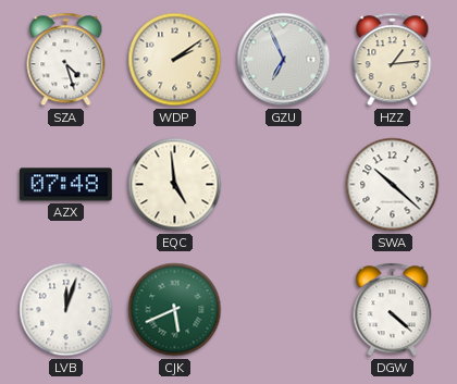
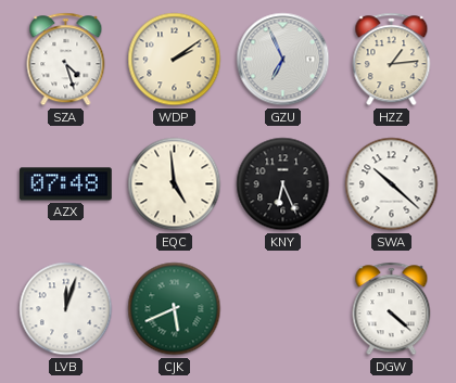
KNY: none -> 6:26 (283, 184)
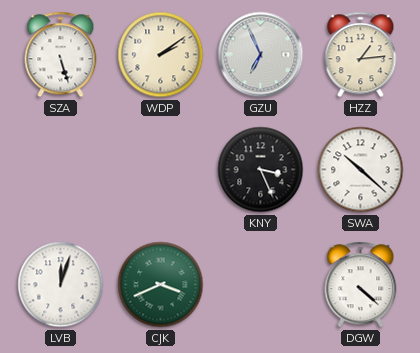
SZA: 4:27 -> 5:27 (61, 55)
AZX: 07:48 -> none (66, 184)
EQC: 4:59 -> none (175, 184)
KNY: 6:26 -> 3:26 (261, 170)
CJK: 5:41 -> 3:41 (161, 285)
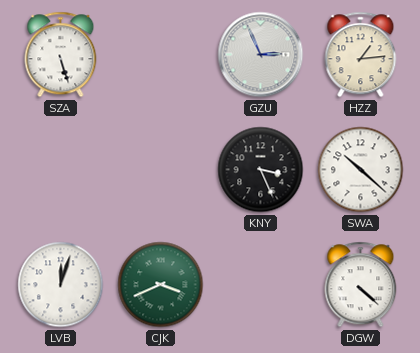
WDP: 2:09 -> none (161, 55)
GZU: 6:56 -> 2:56 (261, 55)
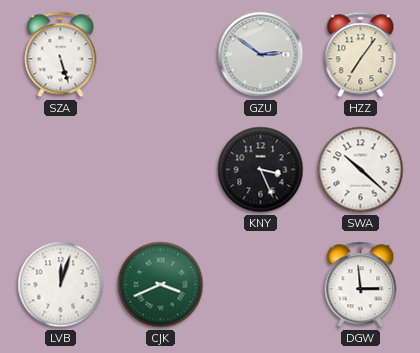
GZU: 2:56 -> 2:51 (261, 55)
HZZ: 1:14 -> 7:06 (361, 55)
DGW: 4:22 -> 2:59 (361, 285)
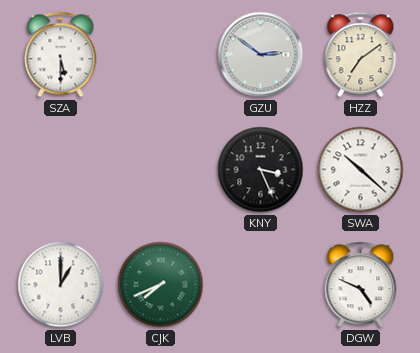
SZA: 5:27 -> 5:30 (61, 55)
HZZ: 7:06 -> 7:09 (361, 55)
LVB: 12:03 -> 1:00 (61, 285)
CJK: 3:41 -> 7:41 (161, 285)
DGW: 2:59 -> 4:49 (361, 285)
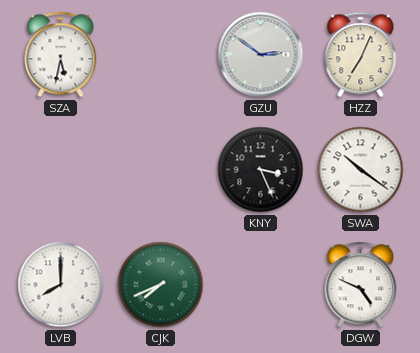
SZA: 5:30 -> 5:32 (61, 55)
HZZ: 7:09 -> 7:04 (361, 55)
SWA: 10:22 -> 10:21 (361, 170)
LVB: 1:00 -> 8:00 (61, 285)
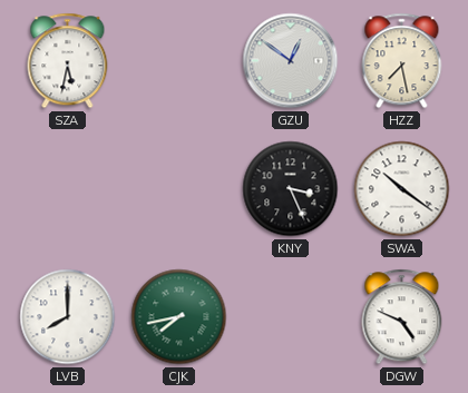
GZU: 2:51 -> 12:51 (291, 61)
HZZ: 7:04 -> 7:28 (402, 61)
CJK: 7:41 -> 7:43 (179, 317)
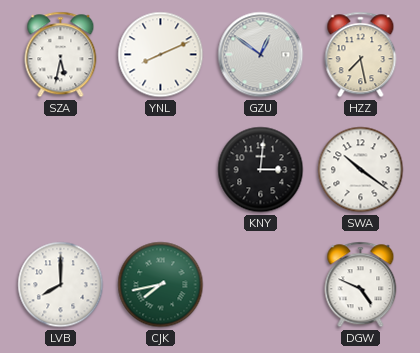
YNL: none -> 8:11 (161, 55)
KNY: 3:26 -> 3:01 (261, 170)
